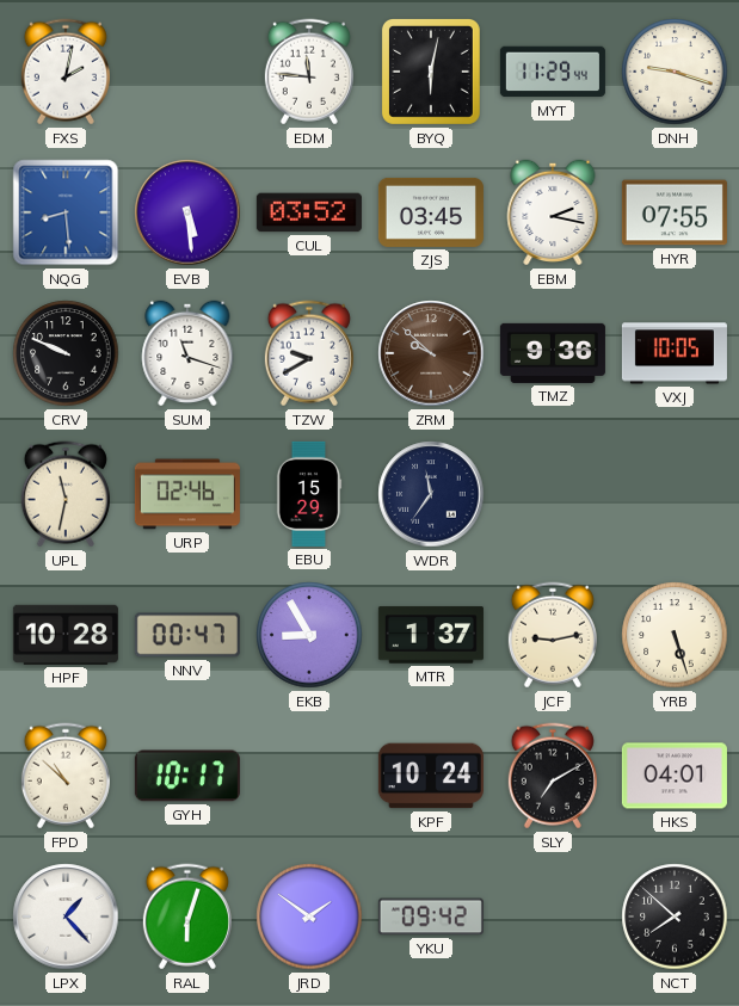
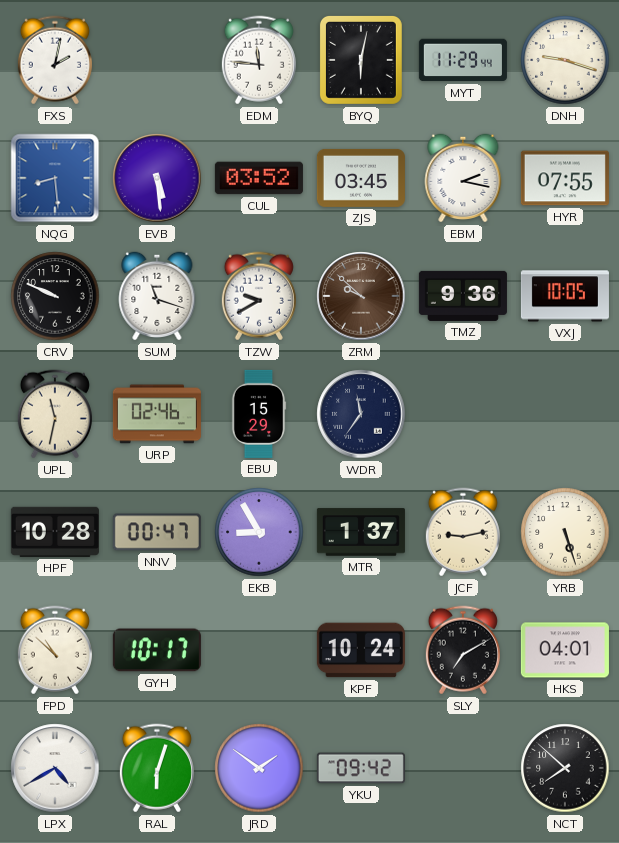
LPX: 1:23 -> 4:40 (55, 768)
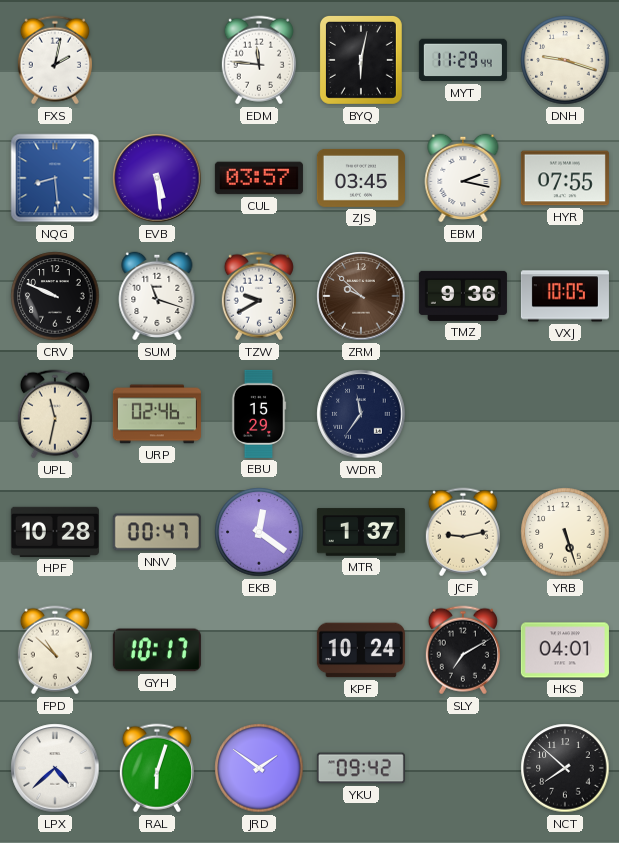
CUL: 03:52 -> 03:57 (259, 178)
EKB: 8:55 -> 12:21 (259, 532)
LPX: 4:40 -> 4:38 (55, 768)
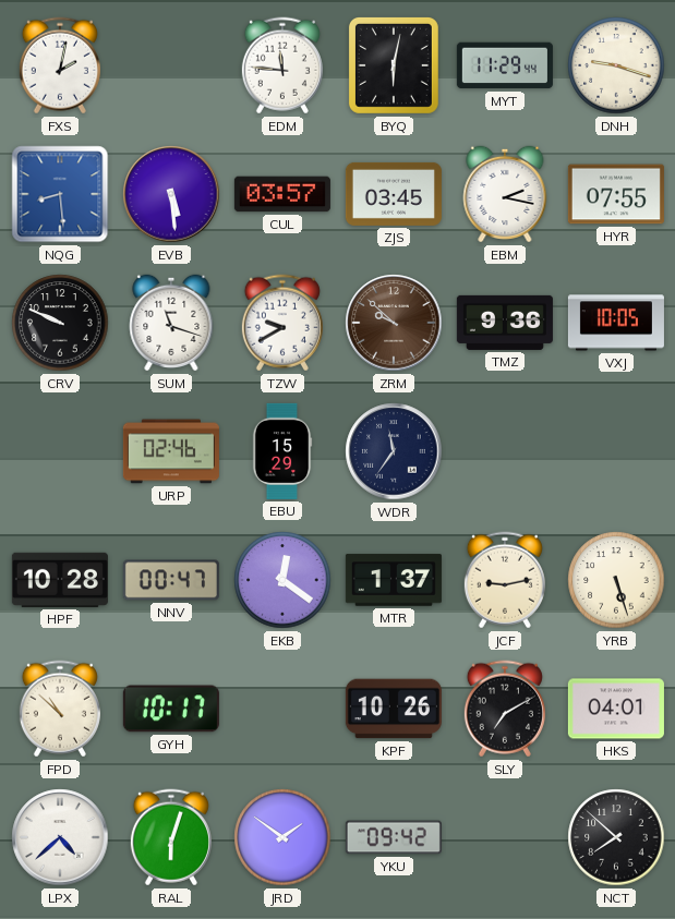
UPL: 11:32 -> none (55, 414)
KPF: 10:24 -> 10:26 (394, 709)
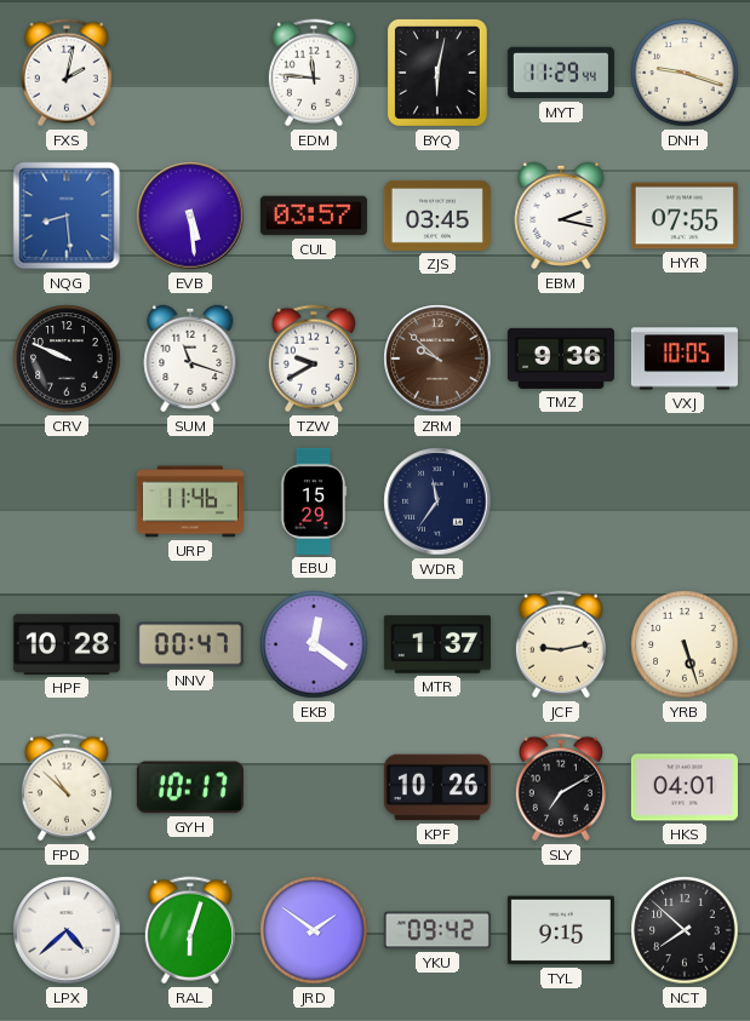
URP: 02:46 -> 11:46 (190, 501)
TYL: none -> 9:15 (561, 930)
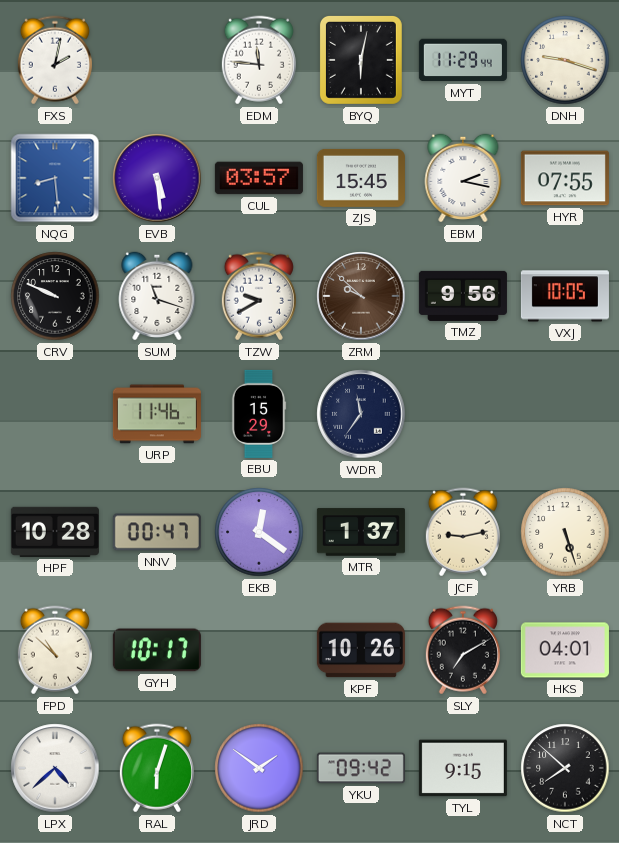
ZJS: 03:45 -> 15:45 (361, 178)
TMZ: 9:36 -> 9:56 (463, 296)
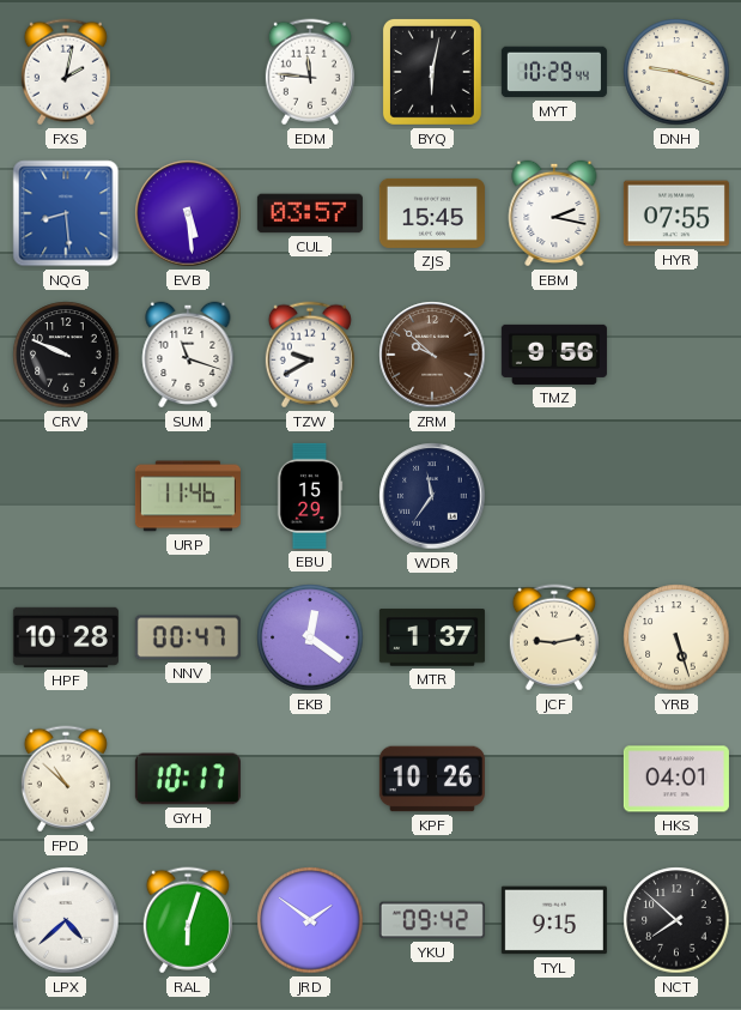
MYT: 11:29 -> 10:29 (554, 72)
VXJ: 10:05 -> none (565, 296)
SLY: 7:10 -> none (463, 650)
